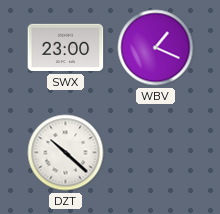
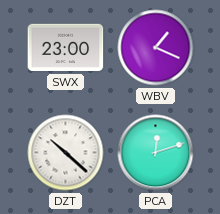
PCA: none -> 12:12 (156, 153)
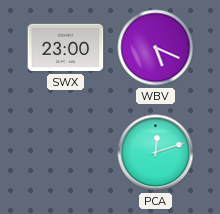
WBV: 1:19 -> 5:19 (156, 48)
DZT: 10:22 -> none (66, 153)
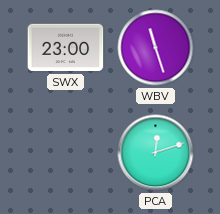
WBV: 5:19 -> 11:27 (156, 48)
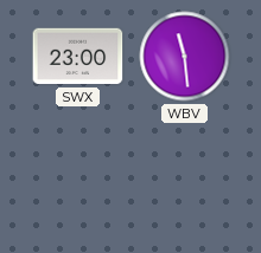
WBV: 11:27 -> 11:29 (185, 57)
PCA: 12:12 -> none (156, 153)
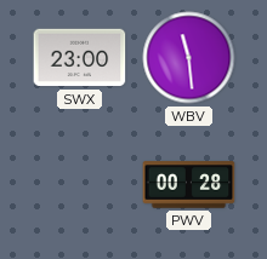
PWV: none -> 00:28 (189, 185)
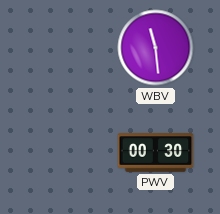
SWX: 23:00 -> none (80, 58)
PWV: 00:28 -> 00:30 (156, 153)
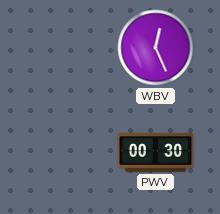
WBV: 11:29 -> 12:26 (156, 48)
